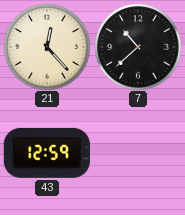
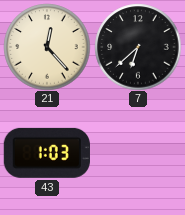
7: 10:38 -> 6:38 (138, 47)
43: 12:59 -> 1:03 (47, 153)
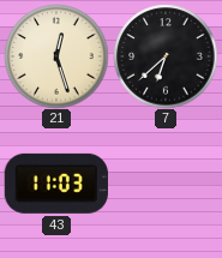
21: 12:23 -> 12:27 (56, 56)
43: 1:03 -> 11:03 (56, 184)
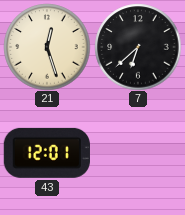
43: 11:03 -> 12:01 (47, 153)
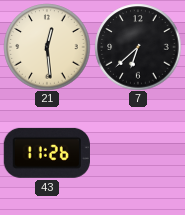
21: 12:27 -> 12:29 (47, 47)
43: 12:01 -> 11:26 (47, 153)
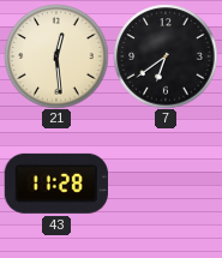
7: 6:38 -> 6:39 (166, 56)
43: 11:26 -> 11:28 (56, 184)
